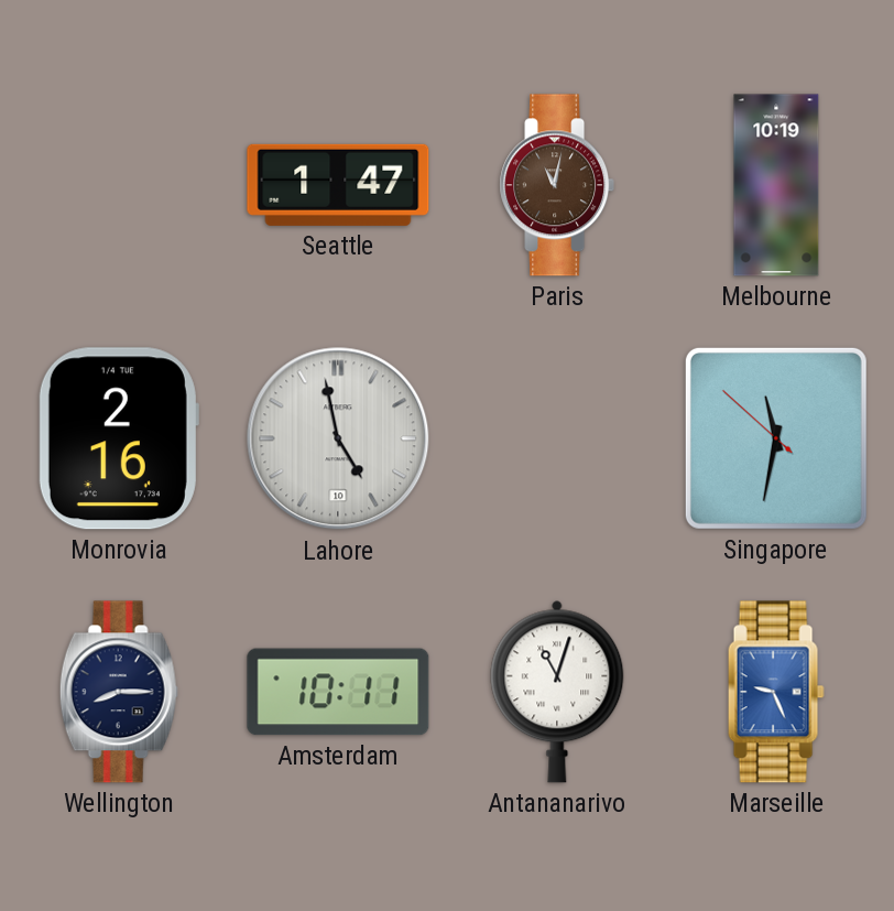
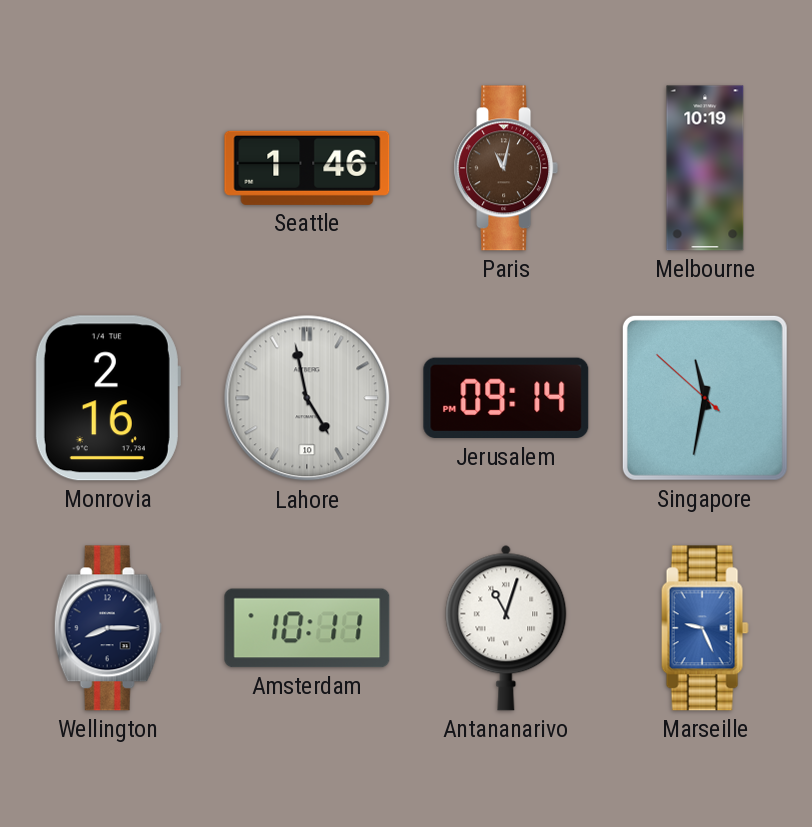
Seattle: 1:47 -> 1:46 (307, 168)
Jerusalem: none -> 09:14 (506, 398)
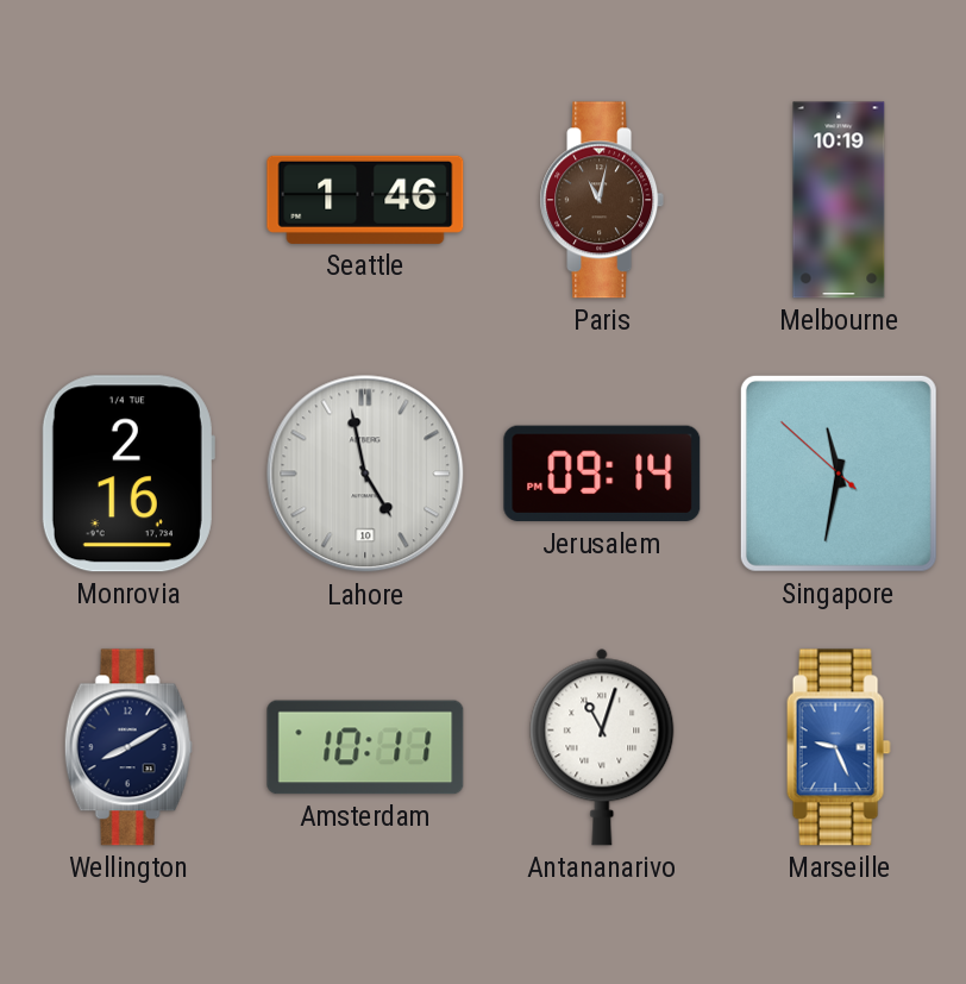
Wellington: 8:15 -> 8:10 (128, 747)
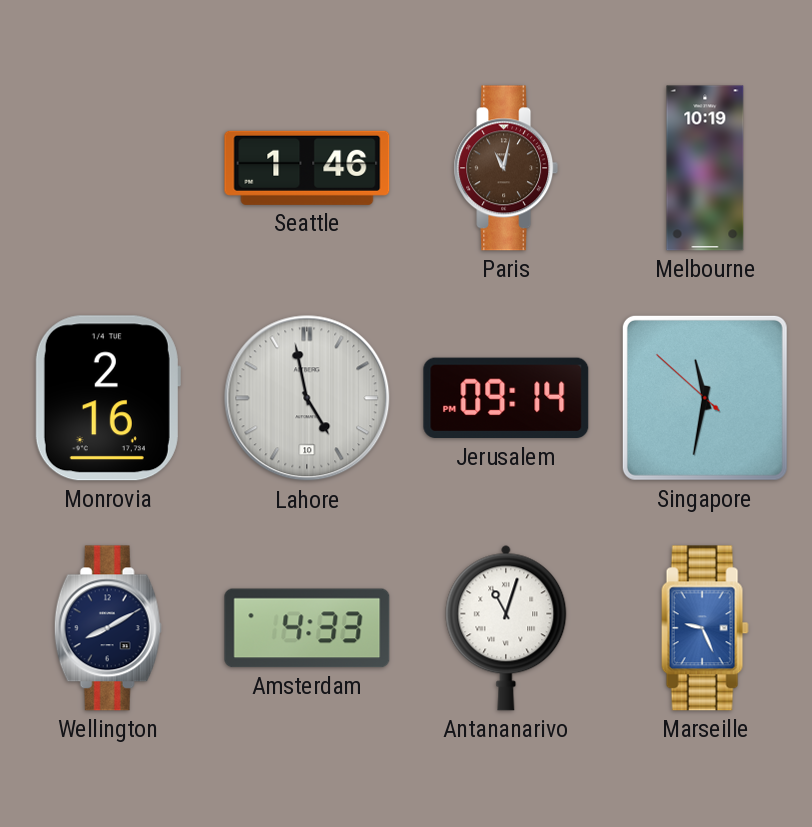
Amsterdam: 10:11 -> 4:33 (307, 628)
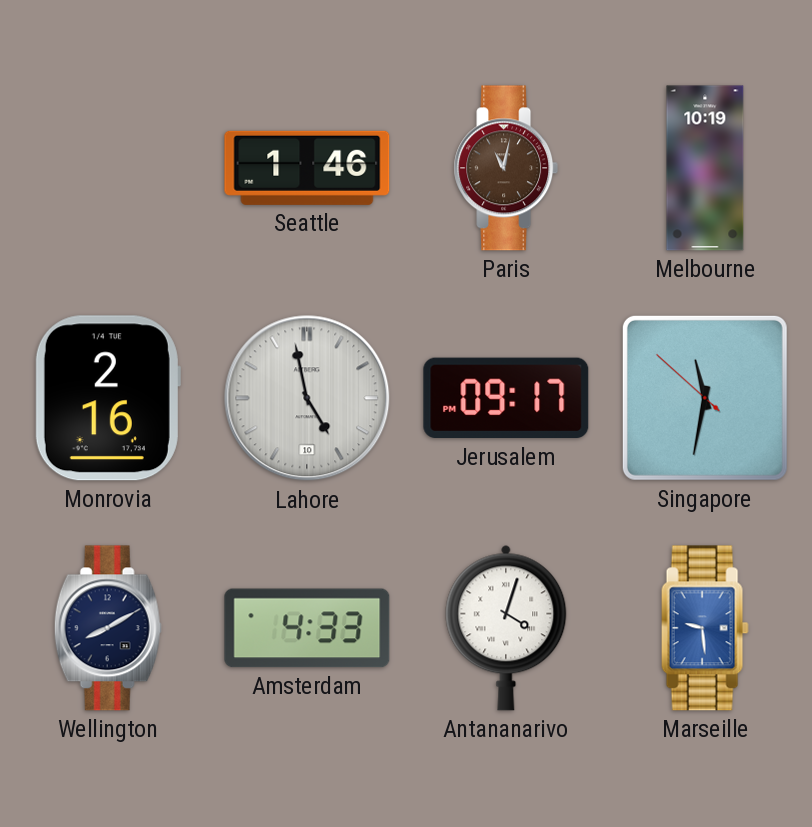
Jerusalem: 09:14 -> 09:17 (506, 398)
Antananarivo: 11:03 -> 4:03 (506, 628)
Marseille: 9:26 -> 9:29 (705, 628)
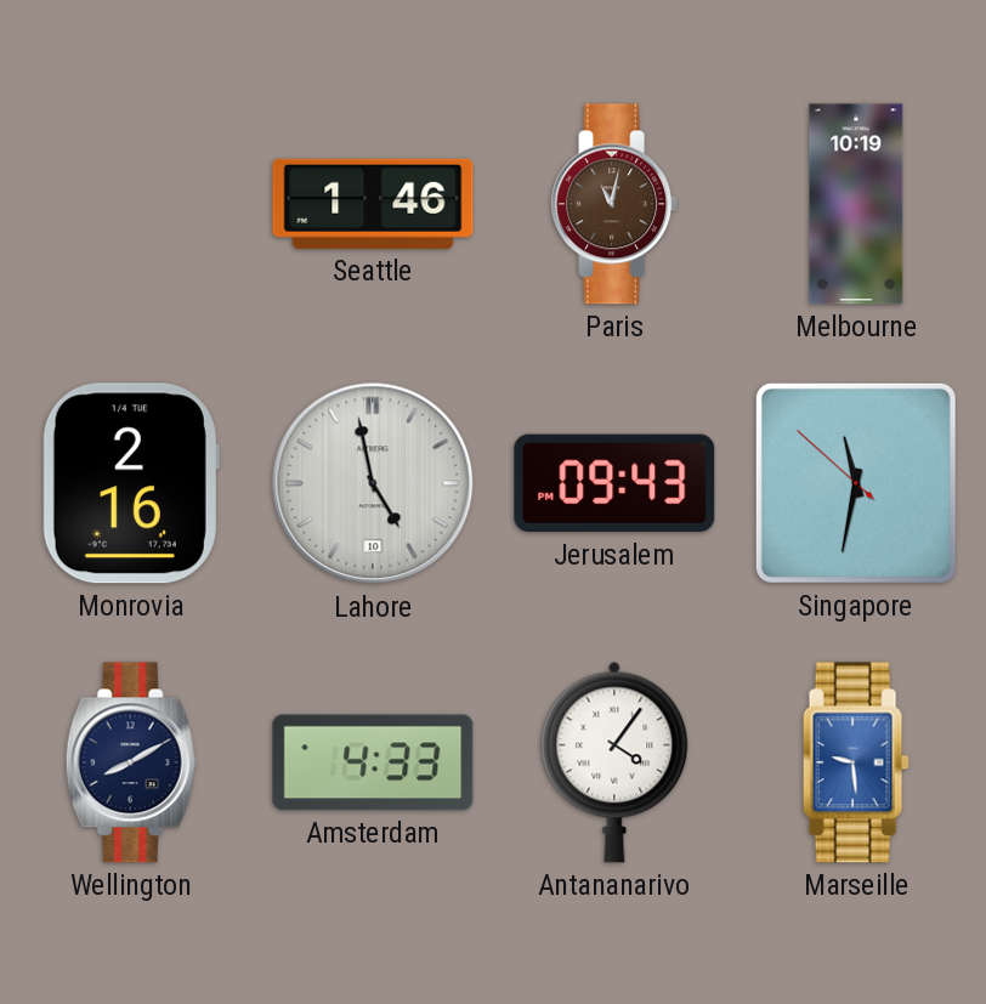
Jerusalem: 09:17 -> 09:43 (614, 483)
Antananarivo: 4:03 -> 4:06 (614, 762)
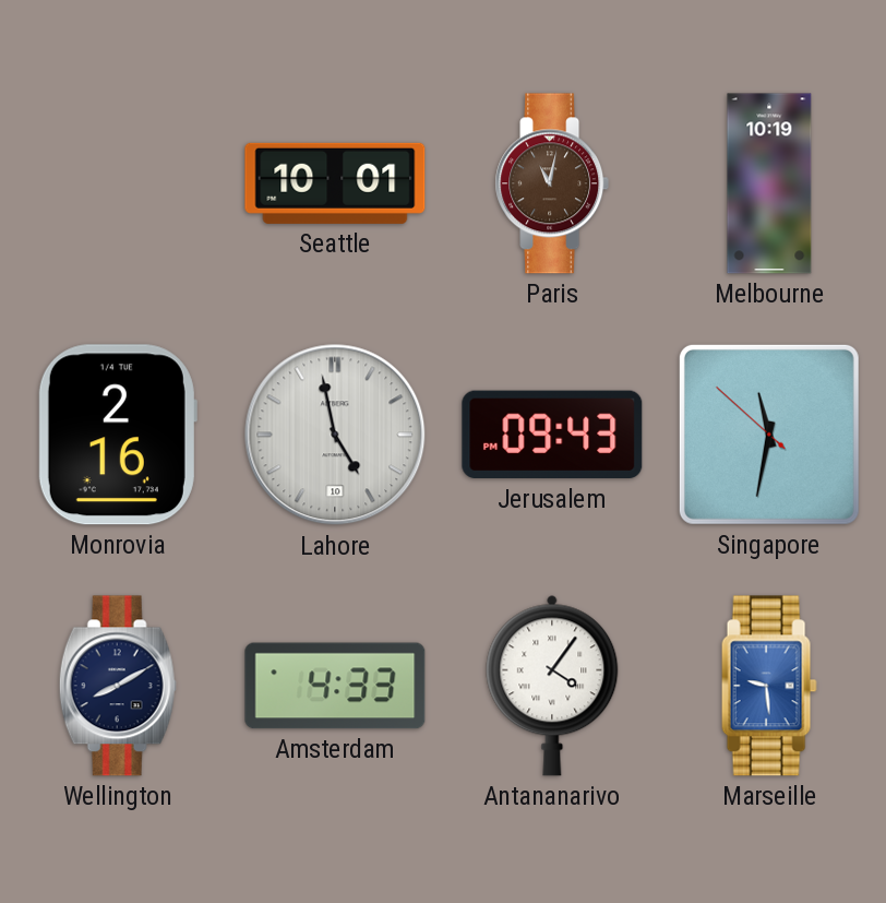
Seattle: 1:46 -> 10:01 (335, 183)
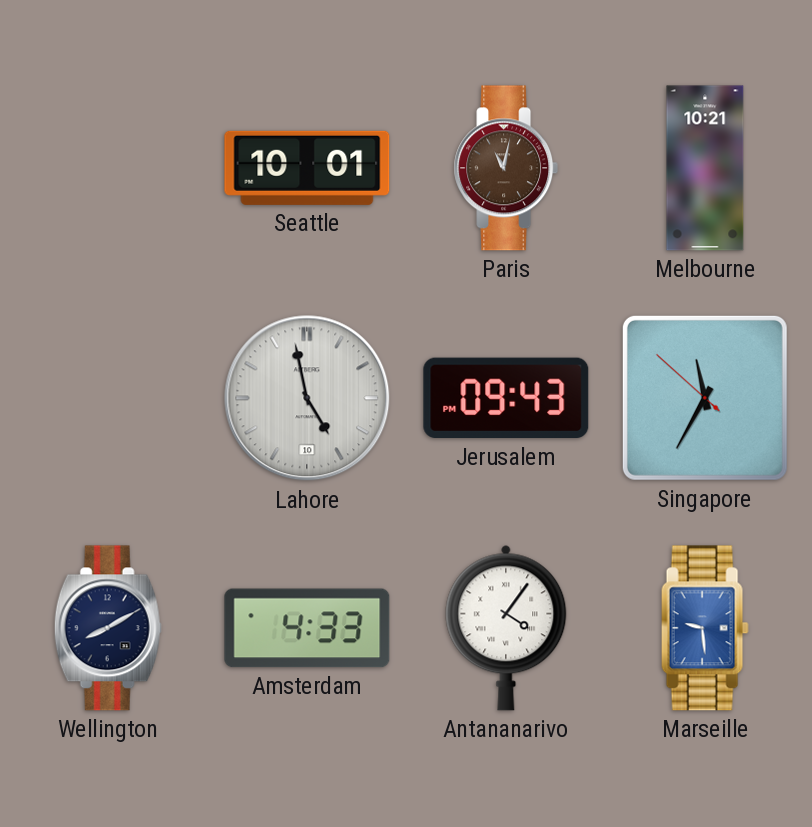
Melbourne: 10:19 -> 10:21 (705, 168)
Monrovia: 2:16 -> none (118, 435)
Singapore: 11:31 -> 11:34 (705, 398)
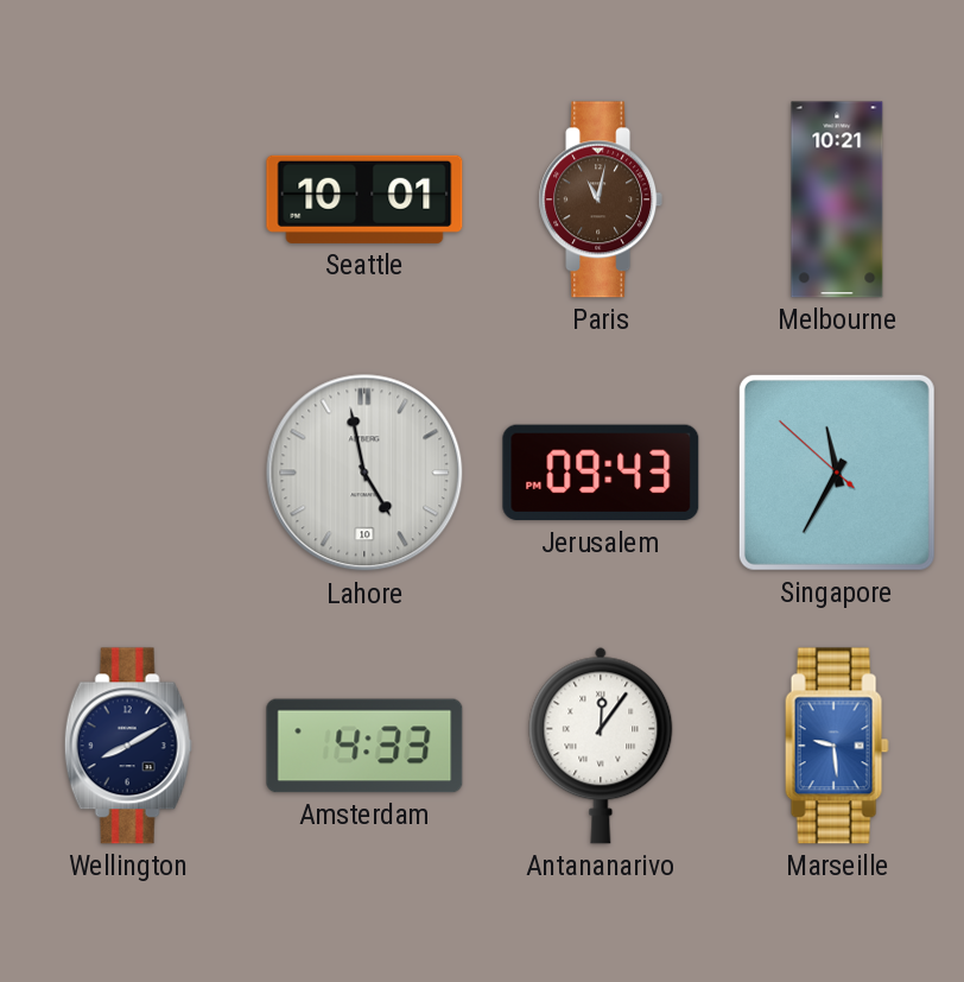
Antananarivo: 4:06 -> 12:06 (601, 746)
